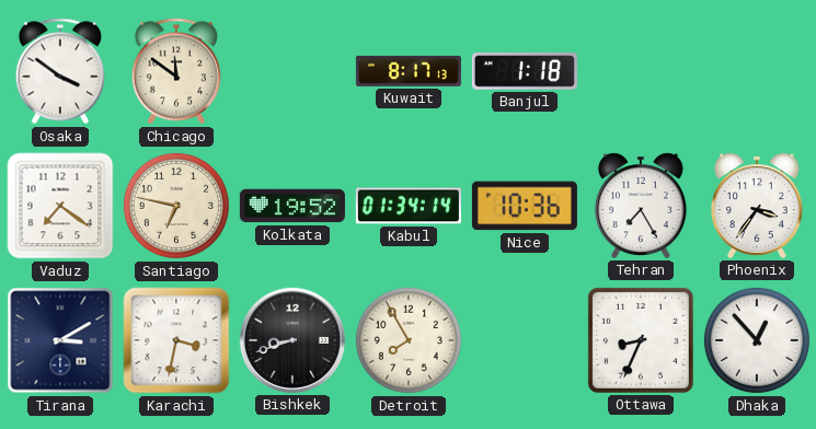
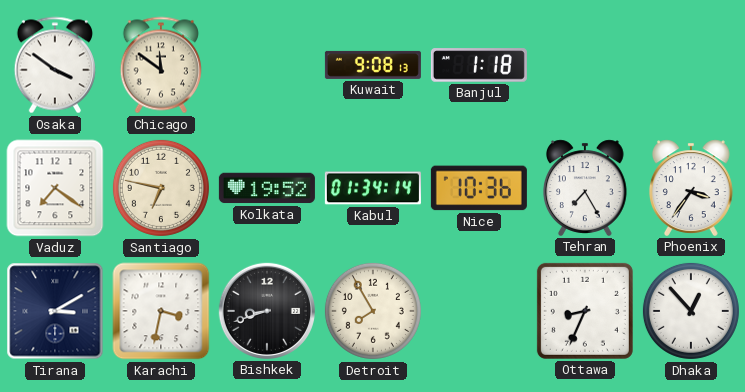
Kuwait: 8:17 -> 9:08 (373, 65)
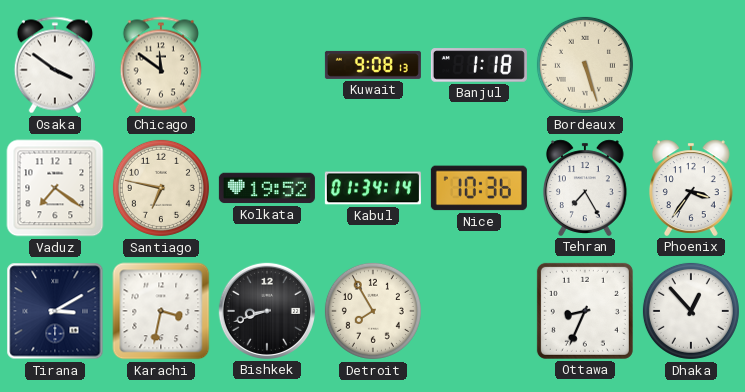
Bordeaux: none -> 5:27 (585, 65)
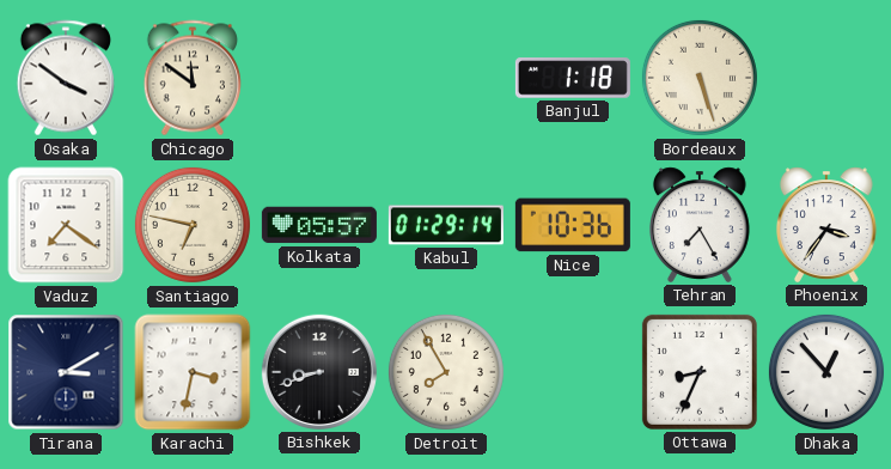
Kuwait: 9:08 -> none (373, 65)
Kolkata: 19:52 -> 05:57 (319, 225)
Kabul: 01:34 -> 01:29 (446, 225)
